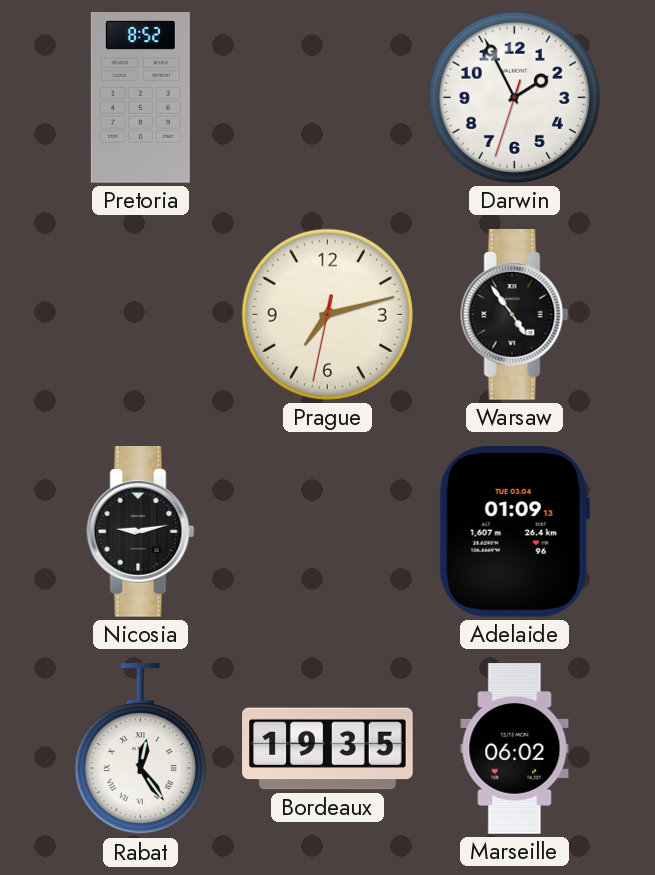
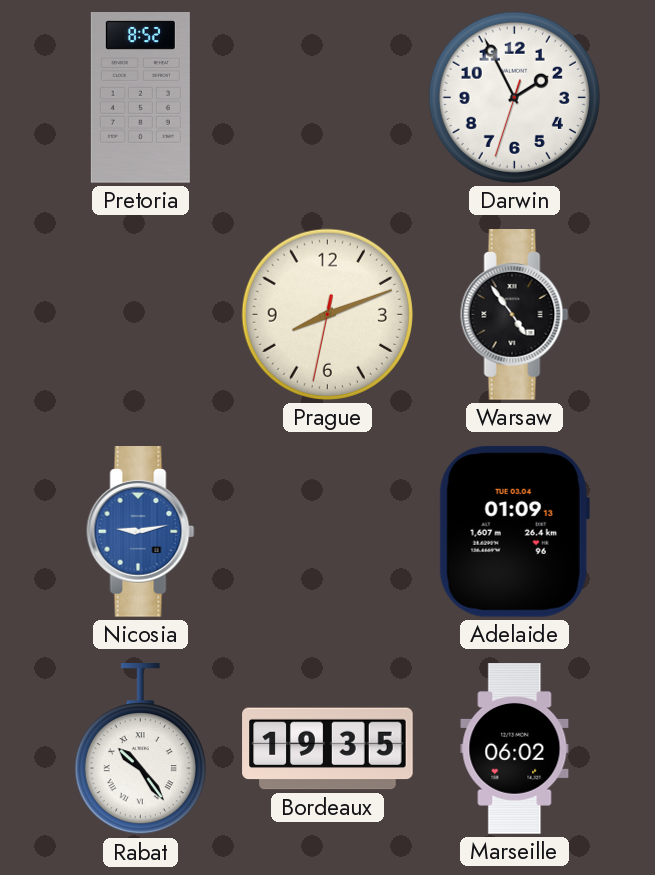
Prague: 7:12 -> 8:11 (327, 314)
Nicosia dial: black -> blue (141, 532)
Rabat: 12:24 -> 10:24 (140, 750)
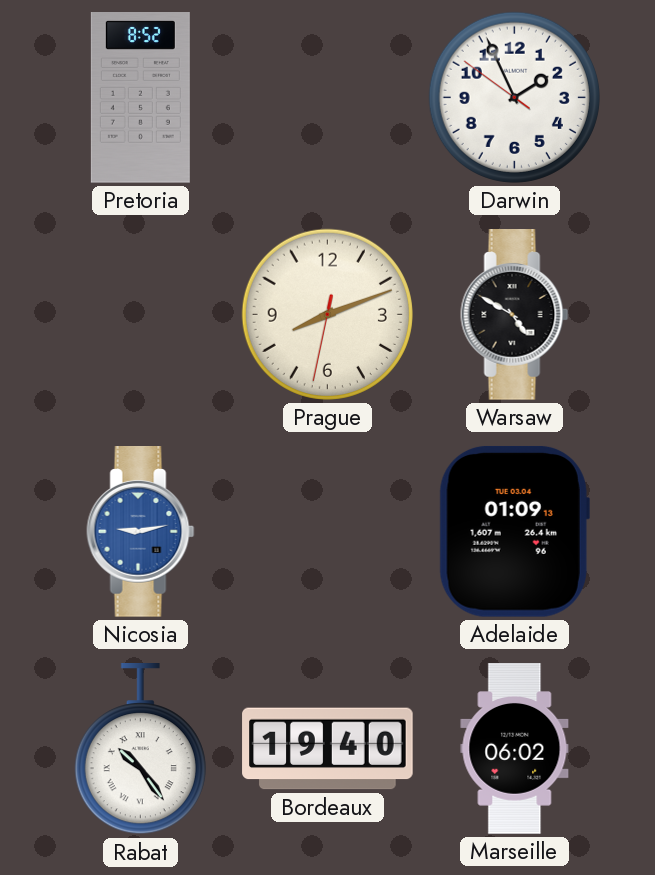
Darwin: 1:55:33 -> 1:55:51 (514, 97)
Warsaw: 4:54 -> 4:50 (515, 315)
Bordeaux: 19:35 -> 19:40 (328, 749)
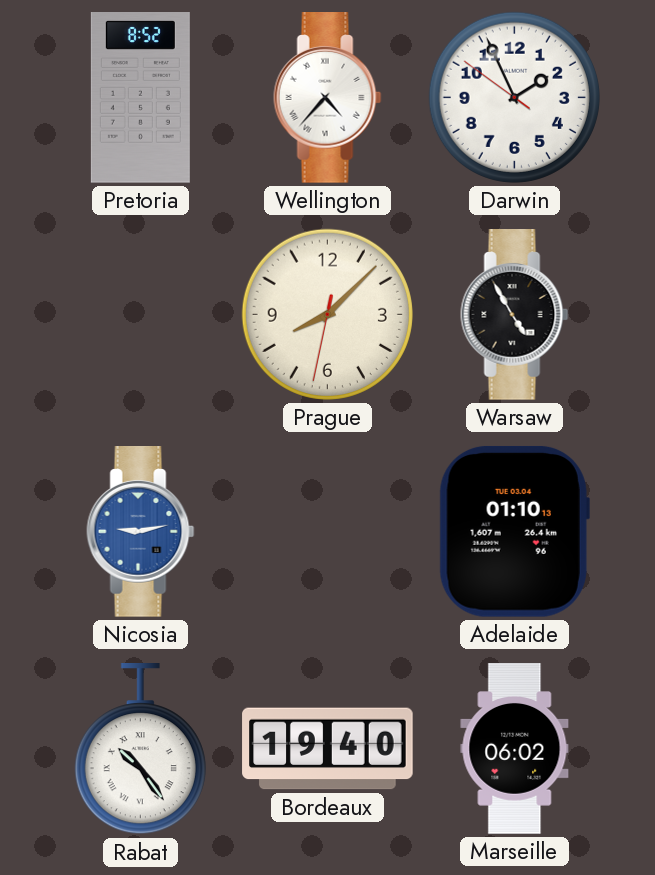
Wellington: none -> 4:37 (328, 98)
Prague: 8:11 -> 8:07 (327, 314)
Warsaw: 4:50 -> 4:55 (515, 315)
Adelaide: 01:09 -> 01:10 (514, 531)
